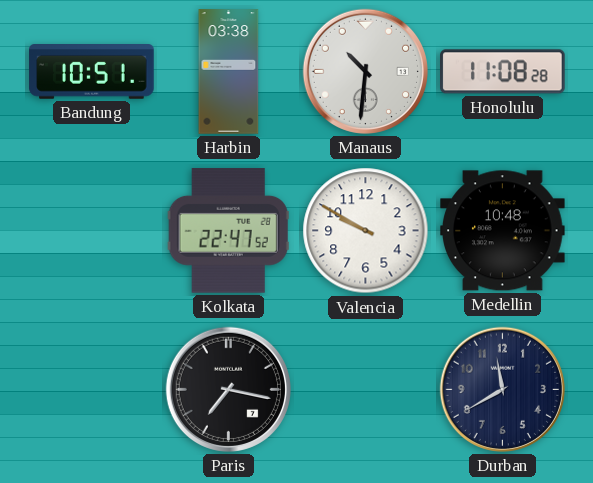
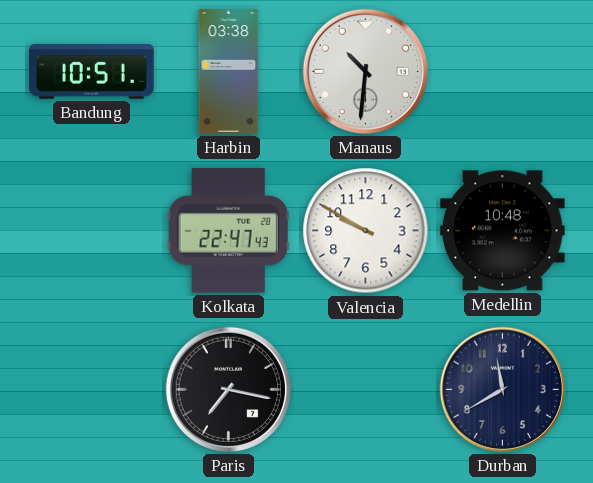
Honolulu: 11:08 -> none (503, 72)
Kolkata: 22:47:52 -> 22:47:43 (228, 231)
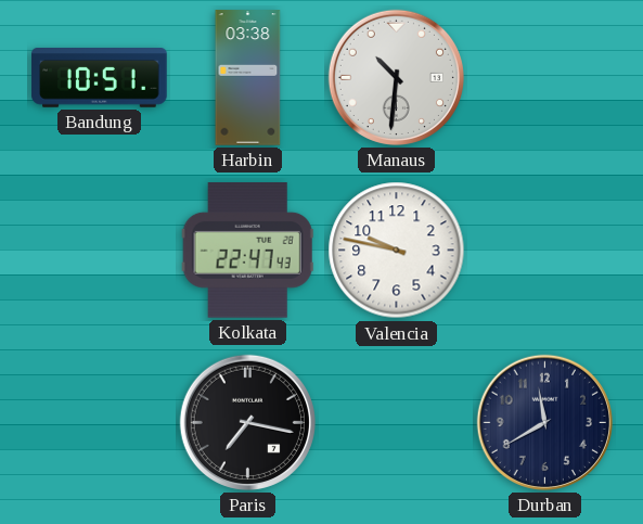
Valencia: 9:50 -> 9:47 (397, 251)
Medellin: 10:48 -> none (503, 231)
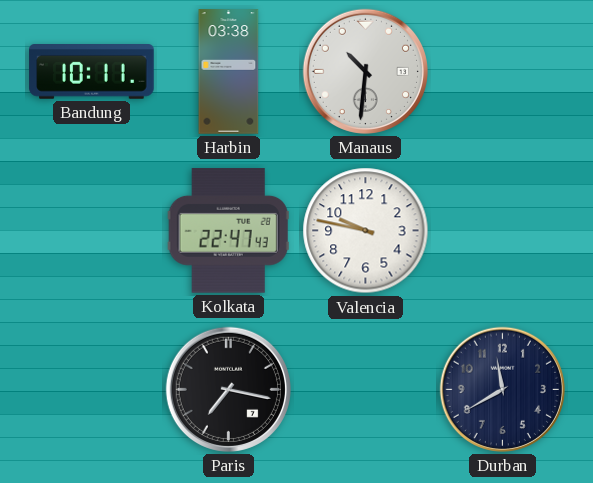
Bandung: 10:51 -> 10:11 (92, 72)
